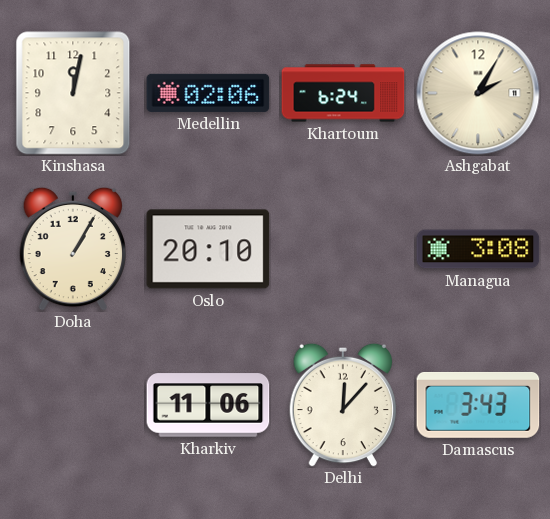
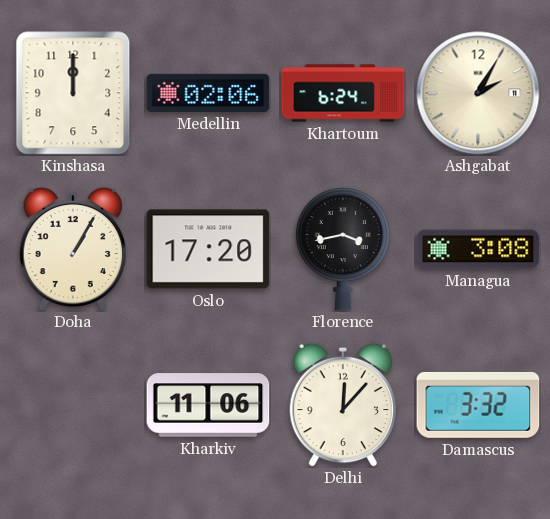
Kinshasa: 12:02 -> 12:00 (73, 93)
Oslo: 20:10 -> 17:20 (208, 249)
Florence: none -> 3:43 (343, 249)
Damascus: 3:43 -> 3:32 (478, 405)
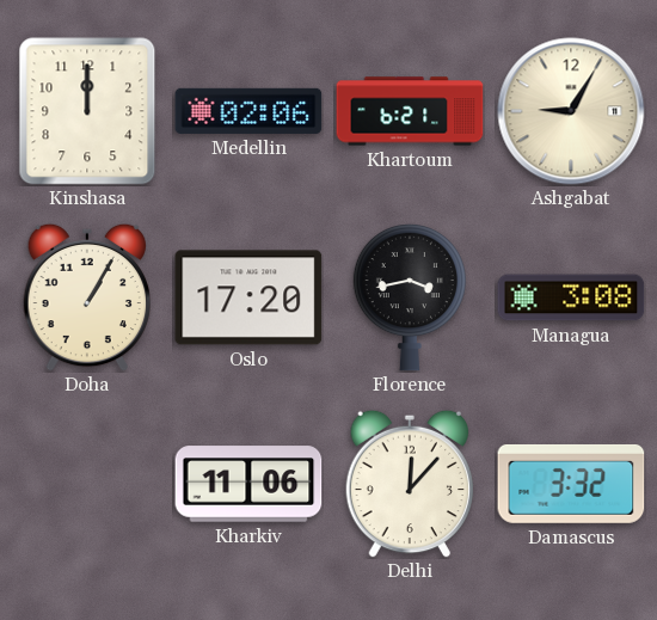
Khartoum: 6:24 -> 6:21 (410, 111)
Ashgabat: 2:05 -> 9:05 (571, 111)
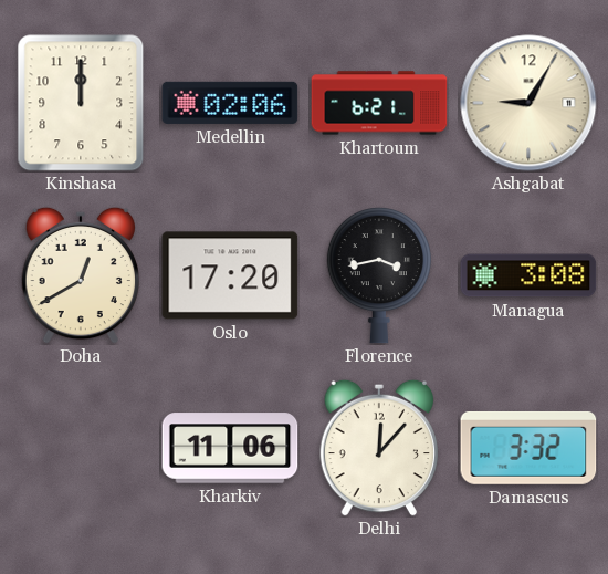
Doha: 1:05 -> 12:40 (80, 275)
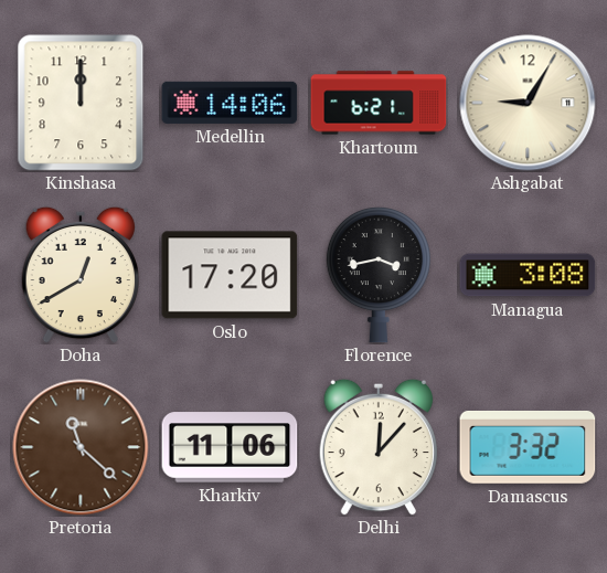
Medellin: 02:06 -> 14:06 (230, 103)
Pretoria: none -> 11:22 (81, 447)
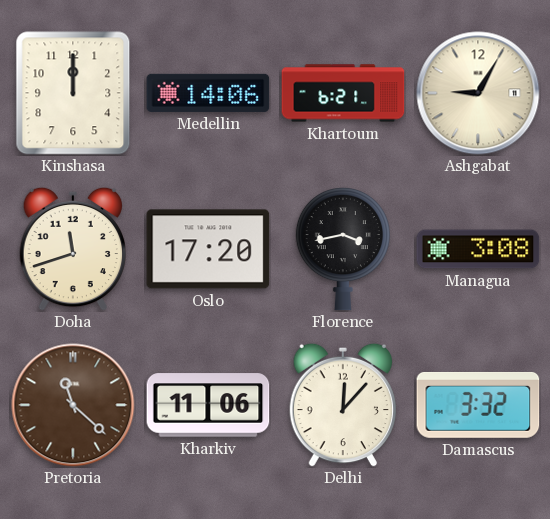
Doha: 12:40 -> 11:42 (72, 249)
